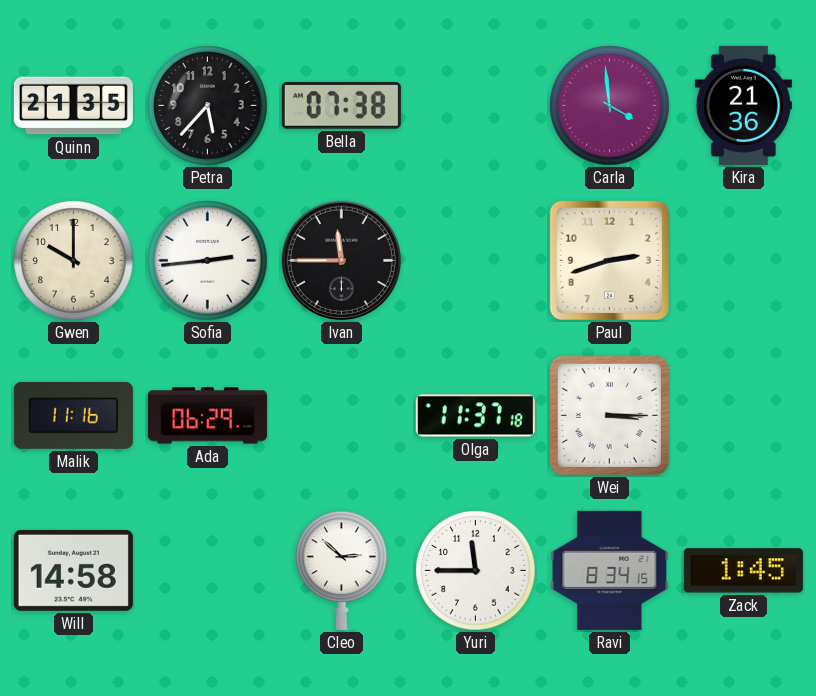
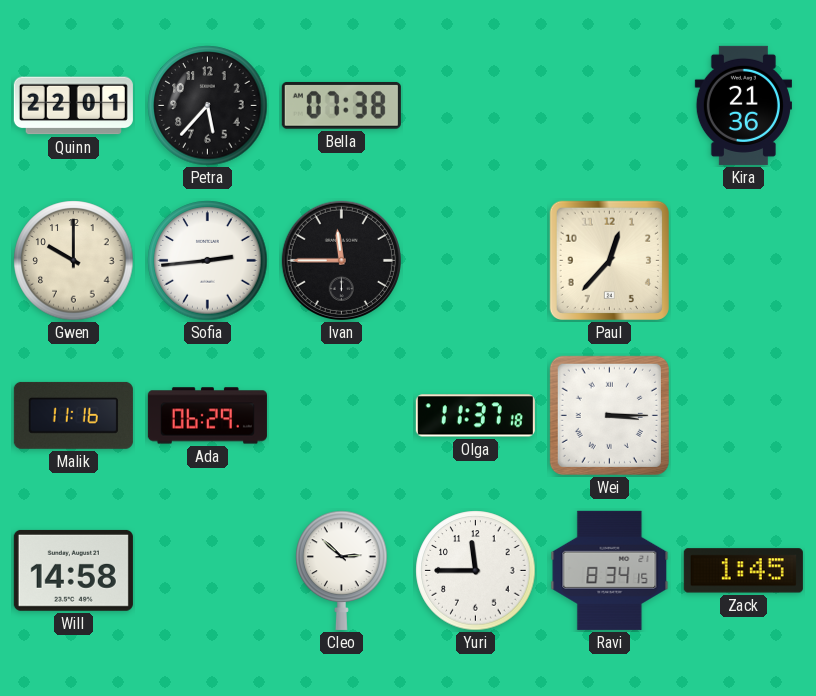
Quinn: 21:35 -> 22:01 (73, 106)
Carla: 3:59 -> none (610, 106)
Paul: 2:42 -> 12:37 (609, 260)
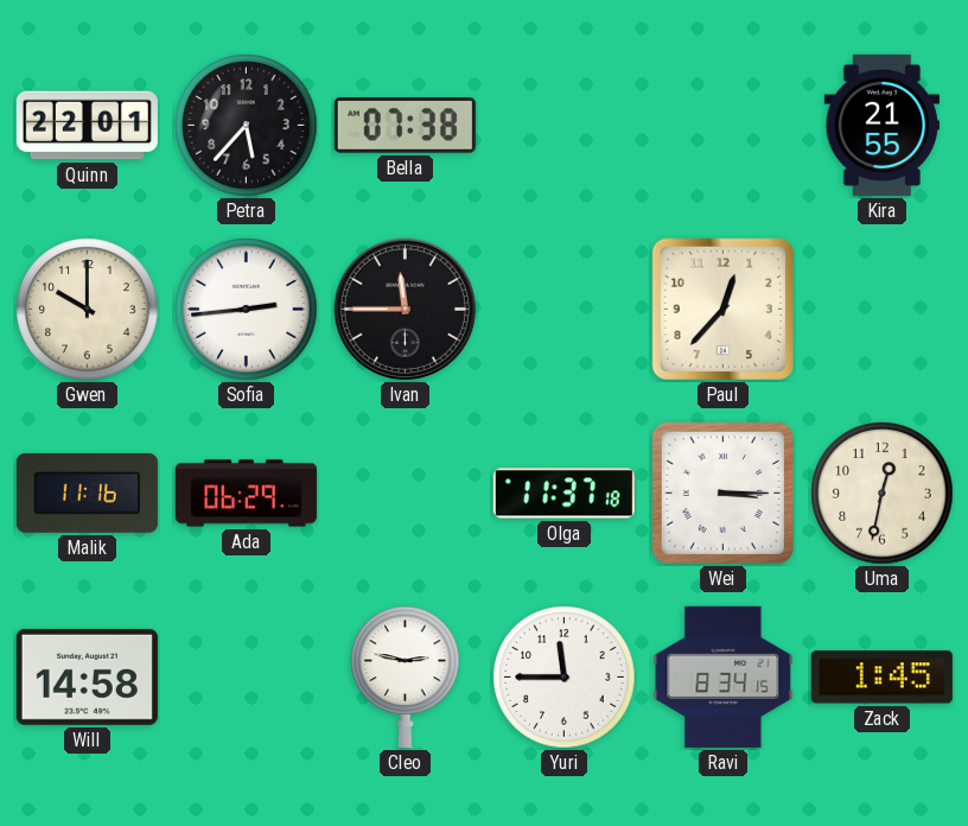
Kira: 21:36 -> 21:55 (881, 125)
Uma: none -> 12:32 (883, 494)
Cleo: 2:52 -> 2:47 (406, 676)
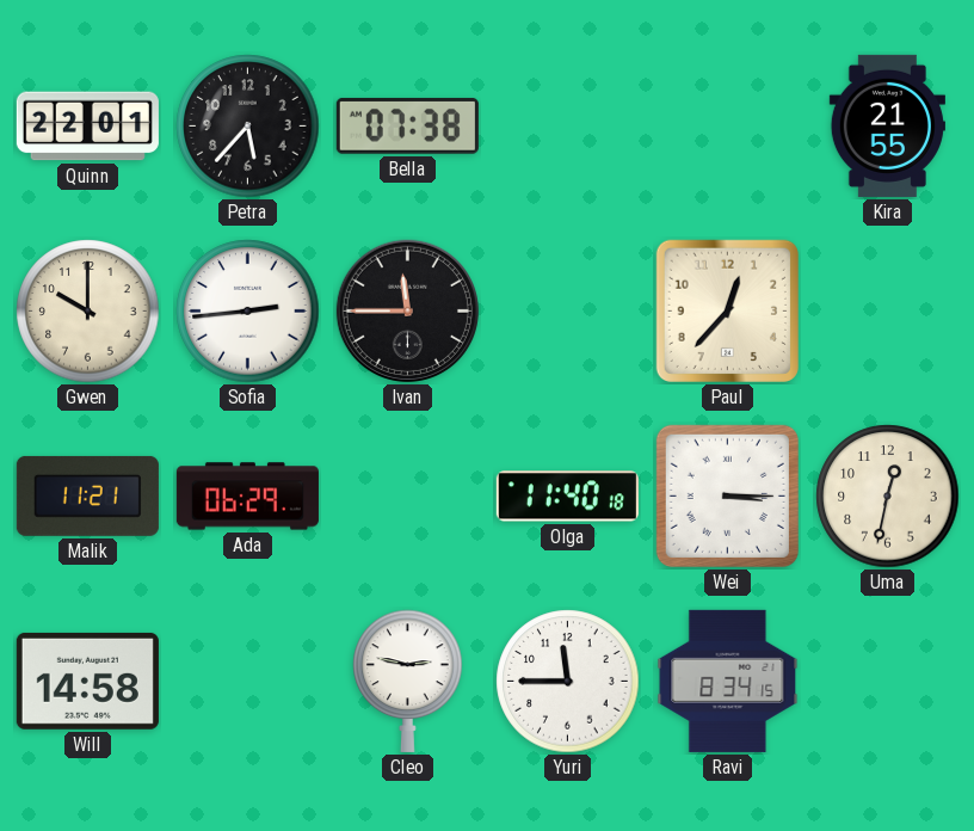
Malik: 11:16 -> 11:21 (87, 495)
Olga: 11:37 -> 11:40 (567, 497)
Zack: 1:45 -> none (881, 678)
